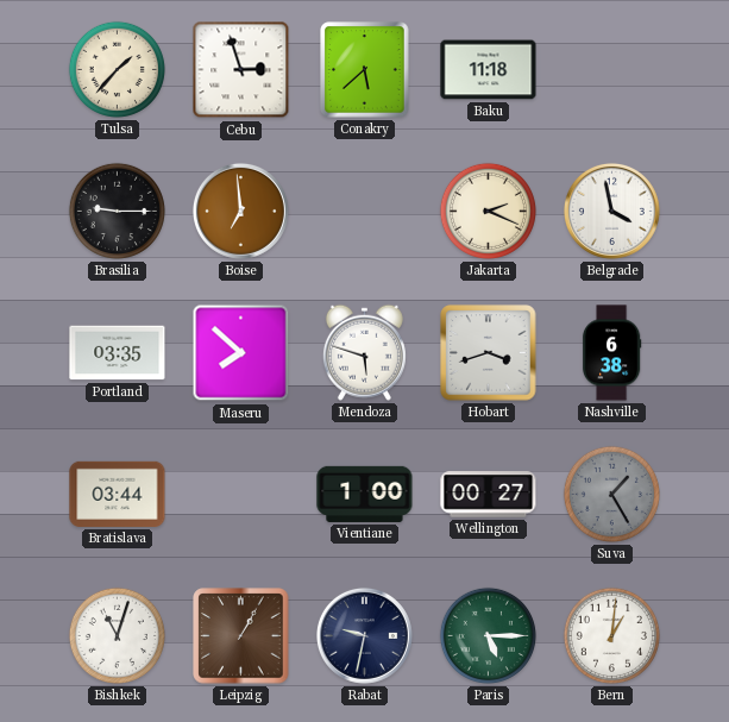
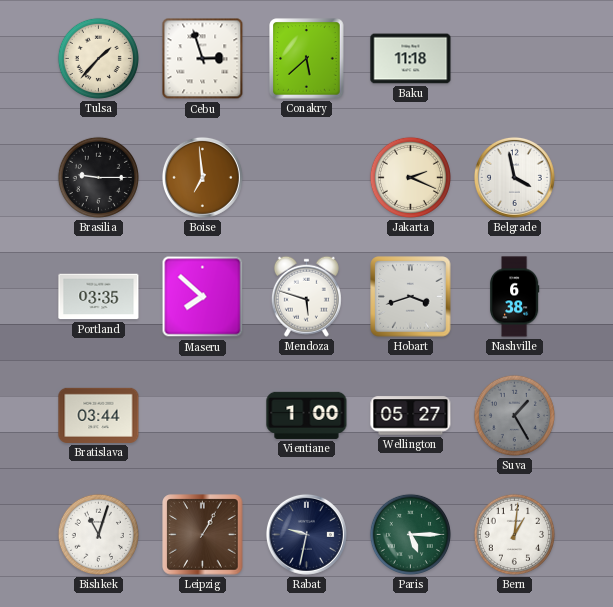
Wellington: 00:27 -> 05:27 (411, 416)
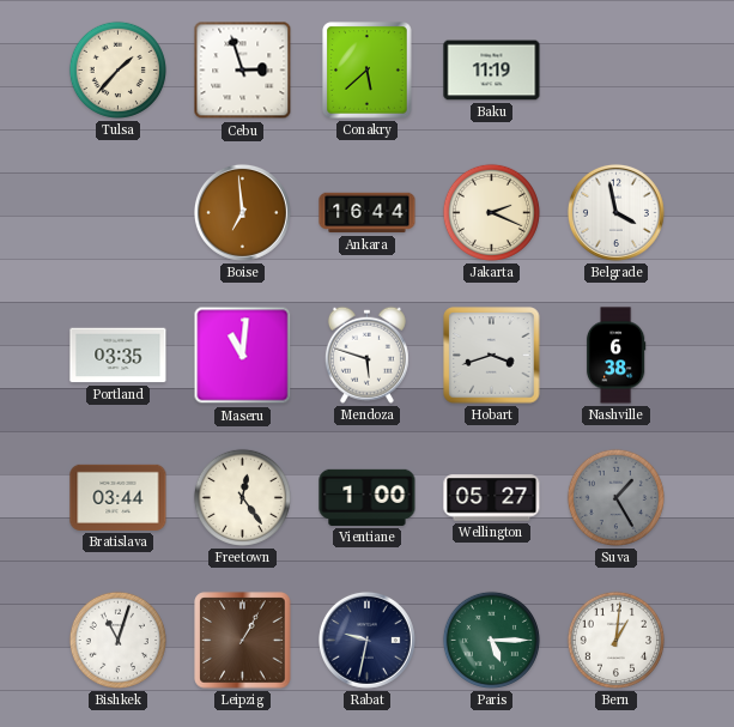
Baku: 11:18 -> 11:19 (492, 71)
Brasilia: 9:15 -> none (98, 177)
Ankara: none -> 16:44 (368, 213)
Maseru: 7:52 -> 11:01 (243, 356)
Freetown: none -> 12:24 (242, 497)
